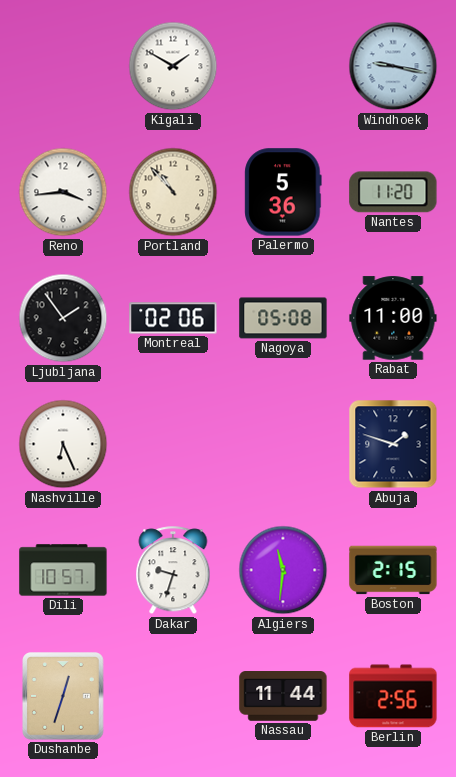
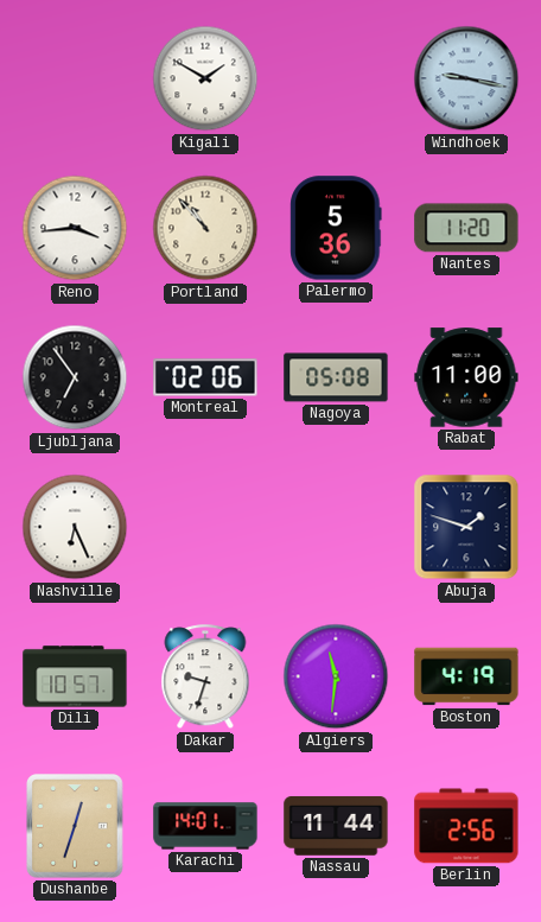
Ljubljana: 1:54 -> 6:54 (75, 377)
Boston: 2:15 -> 4:19 (466, 676)
Karachi: none -> 14:01 (205, 826)
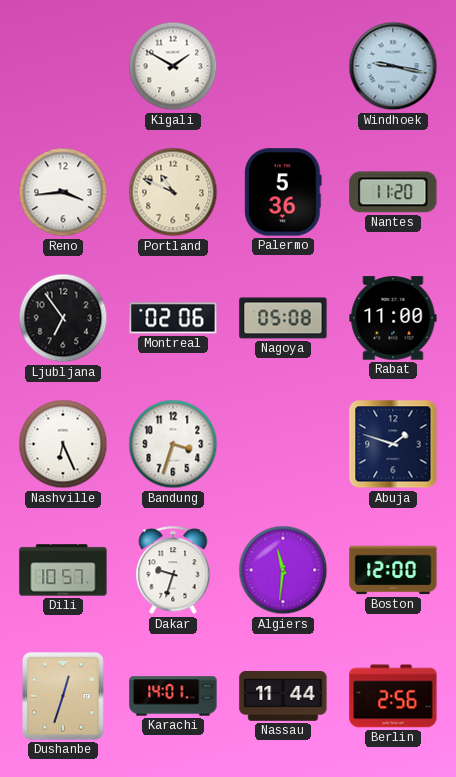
Portland: 10:53 -> 10:49 (173, 192)
Bandung: none -> 3:33 (173, 444)
Boston: 4:19 -> 12:00 (393, 570)
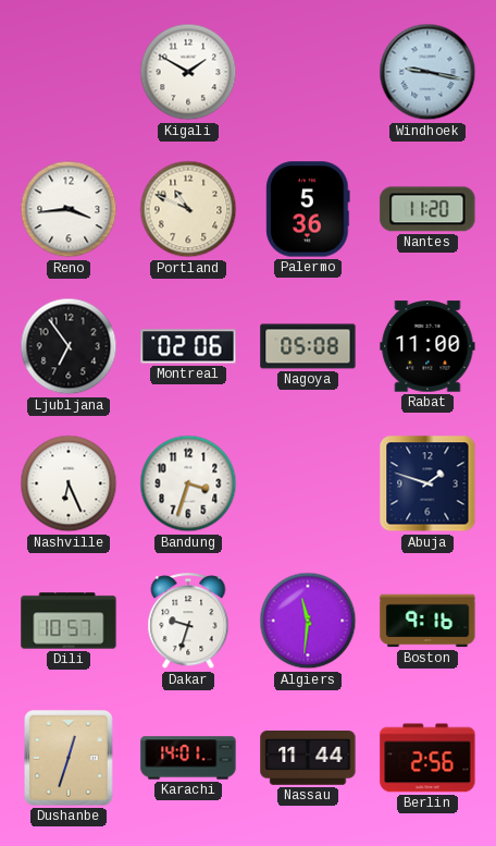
Boston: 12:00 -> 9:16 (427, 621)
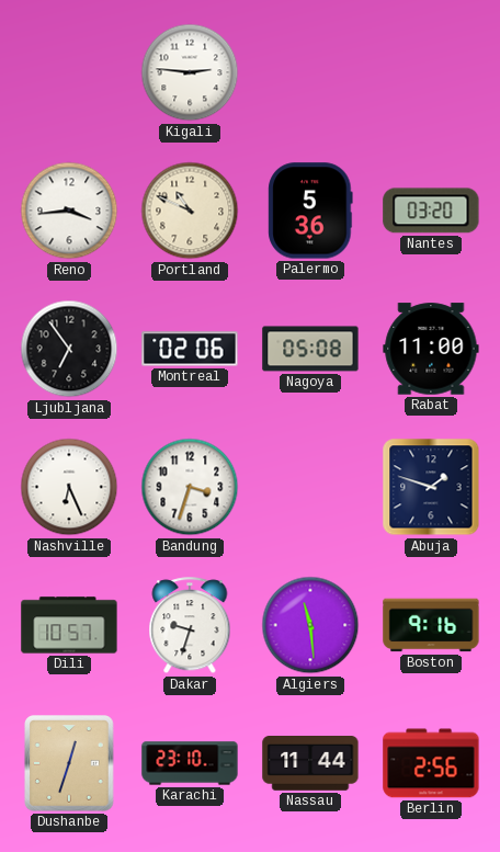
Kigali: 1:50 -> 2:46 (190, 72)
Windhoek: 9:17 -> none (427, 72)
Nantes: 11:20 -> 03:20 (431, 211)
Algiers: 11:31 -> 11:29 (310, 625)
Karachi: 14:01 -> 23:10 (190, 763)
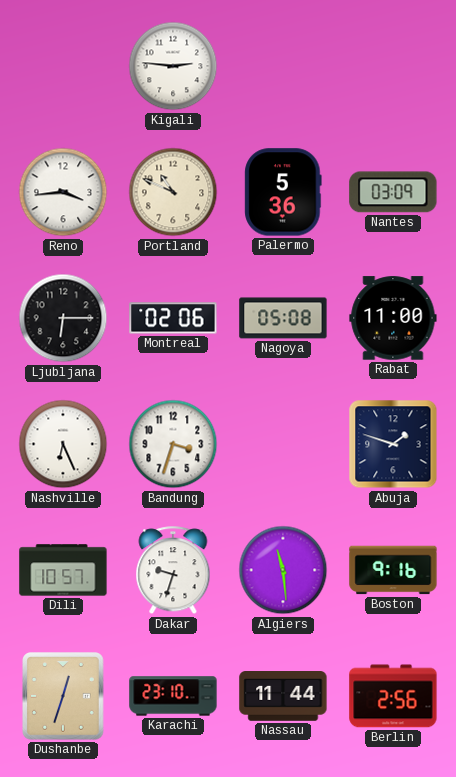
Nantes: 03:20 -> 03:09 (393, 192)
Ljubljana: 6:54 -> 6:15 (63, 318)
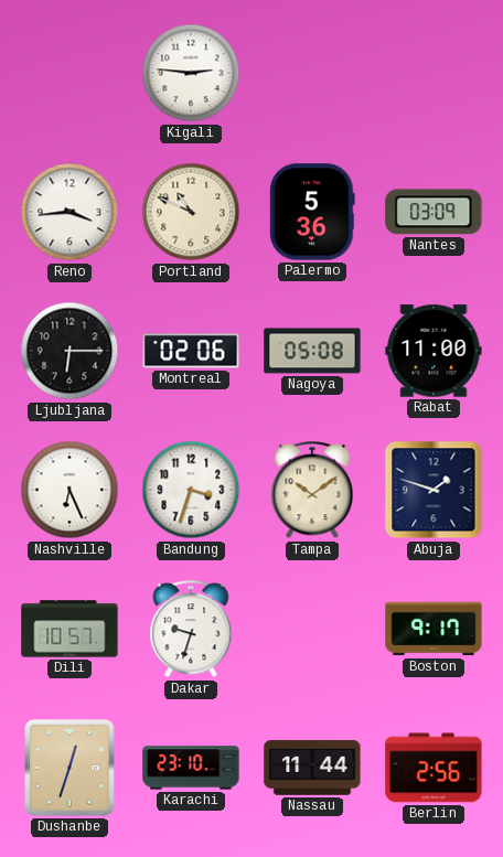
Tampa: none -> 10:09 (312, 491)
Algiers: 11:29 -> none (283, 570)
Boston: 9:16 -> 9:17 (434, 629)
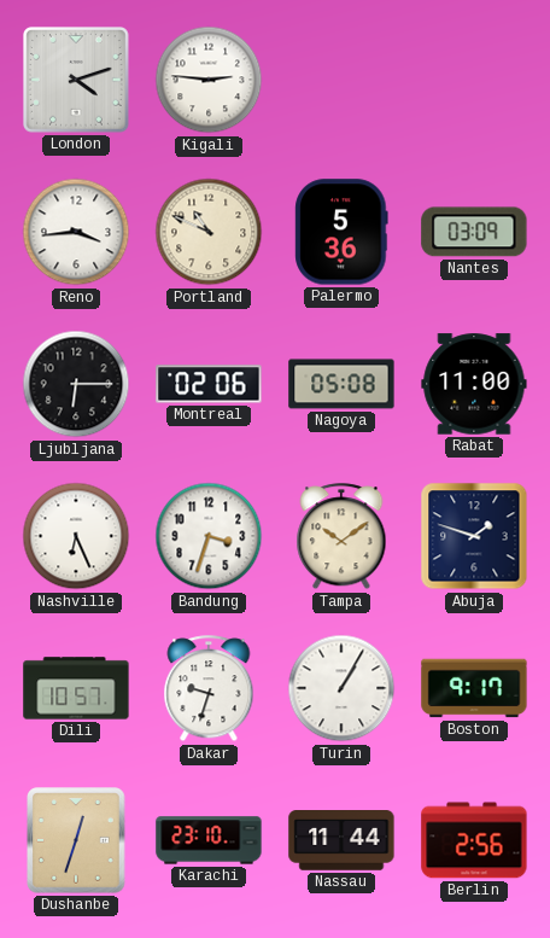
London: none -> 4:12 (77, 81)
Turin: none -> 1:05 (341, 688)
